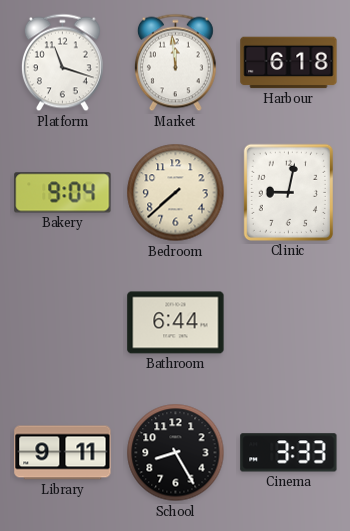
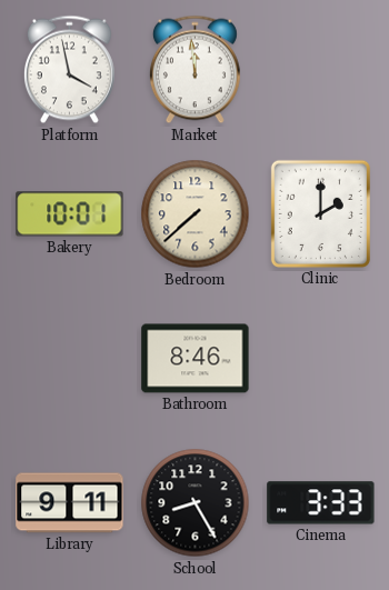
Platform: 11:18 -> 3:58 (69, 70)
Harbour: 6:18 -> none (289, 63)
Bakery: 9:04 -> 10:01 (70, 214)
Clinic: 9:02 -> 2:00 (320, 213)
Bathroom: 6:44 -> 8:46 (196, 359)
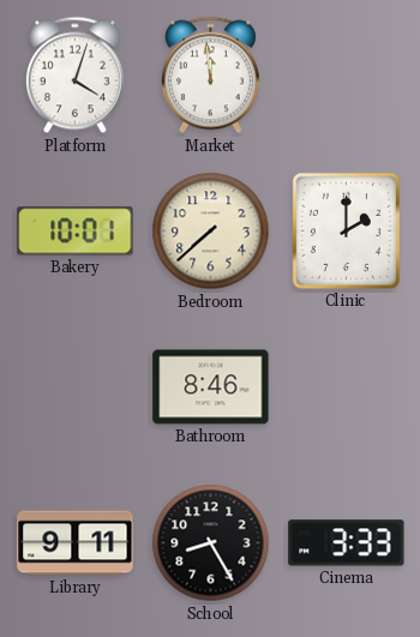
Platform: 3:58 -> 4:03 (74, 76)
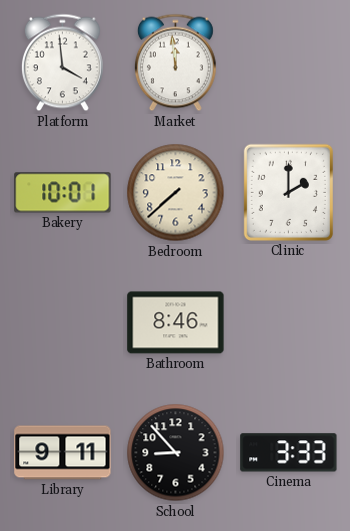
Platform: 4:03 -> 3:59 (62, 63)
School: 8:25 -> 8:53 (176, 453)
